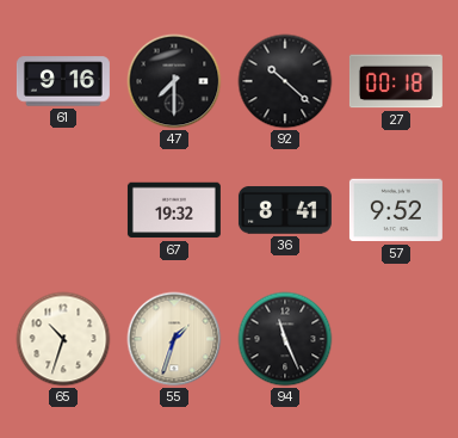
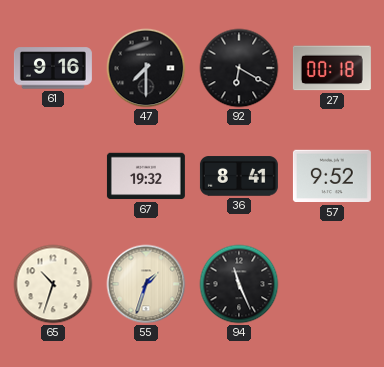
92: 10:22 -> 6:20 (239, 68)
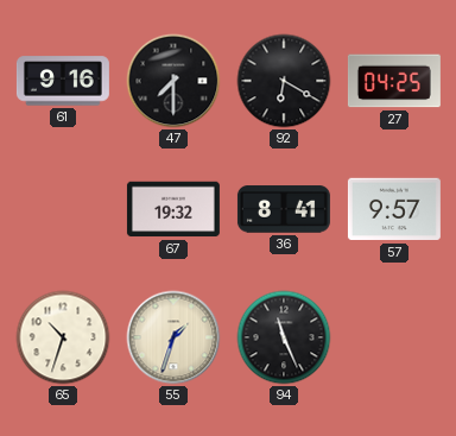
27: 00:18 -> 04:25 (394, 81)
57: 9:52 -> 9:57 (394, 209)
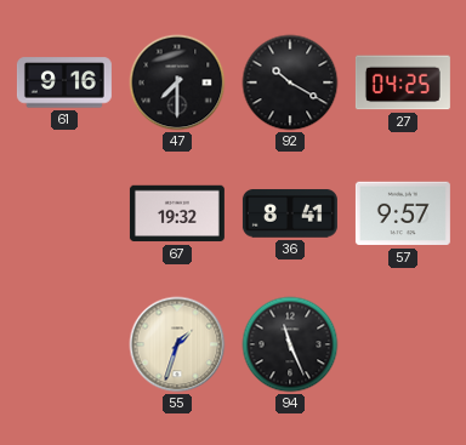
92: 6:20 -> 10:20 (290, 82)
65: 10:33 -> none (63, 337)
